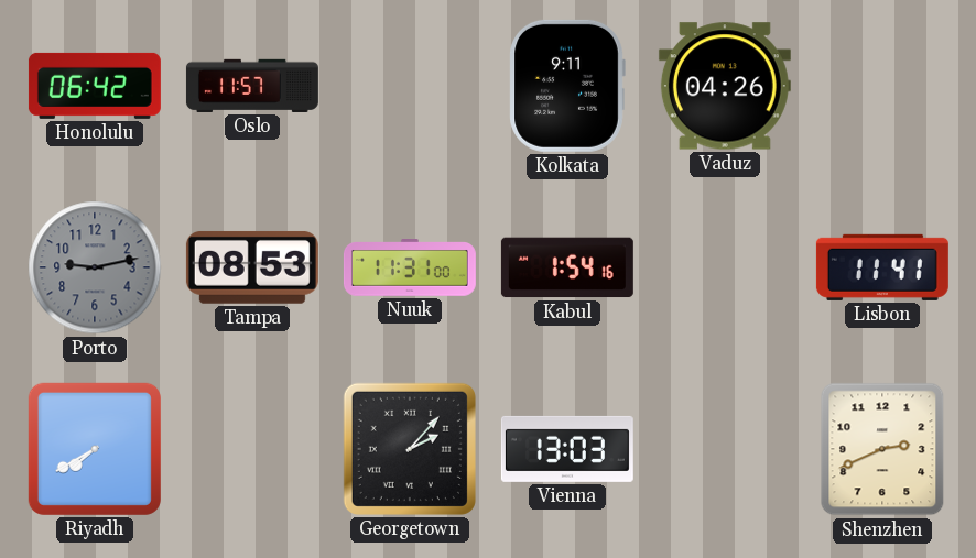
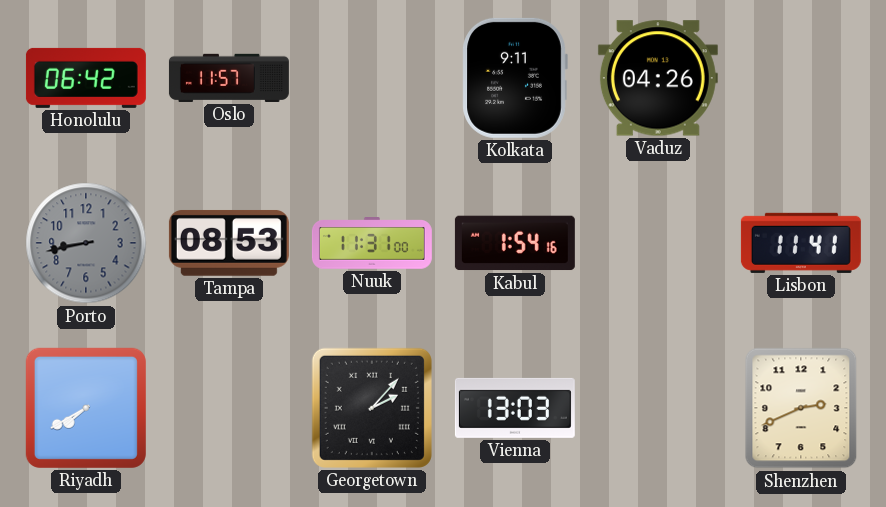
Porto: 9:13 -> 8:43 (86, 243)
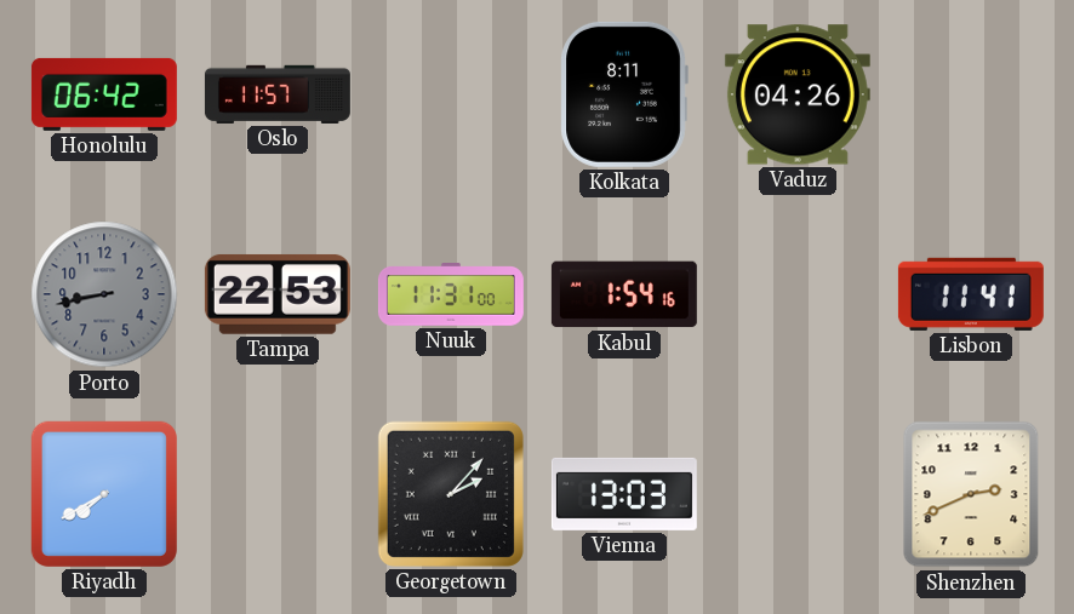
Kolkata: 9:11 -> 8:11 (624, 94)
Tampa: 08:53 -> 22:53 (278, 294)
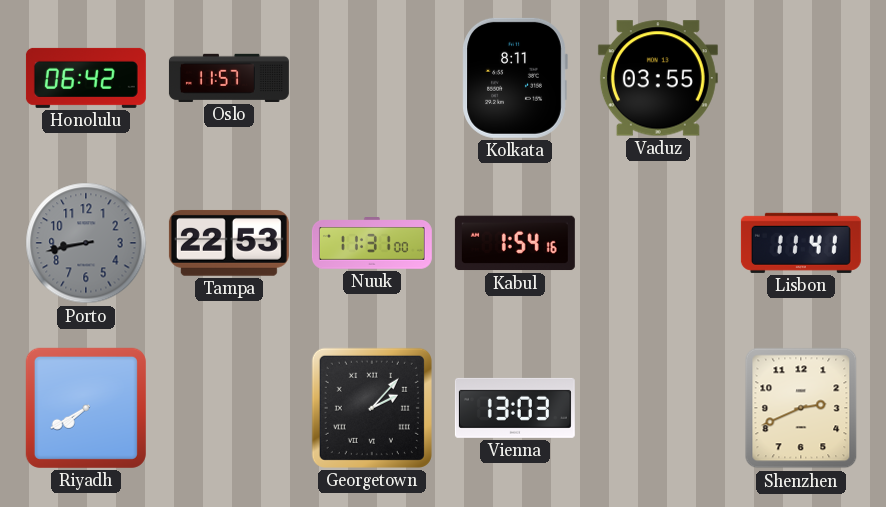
Vaduz: 04:26 -> 03:55 (658, 78)
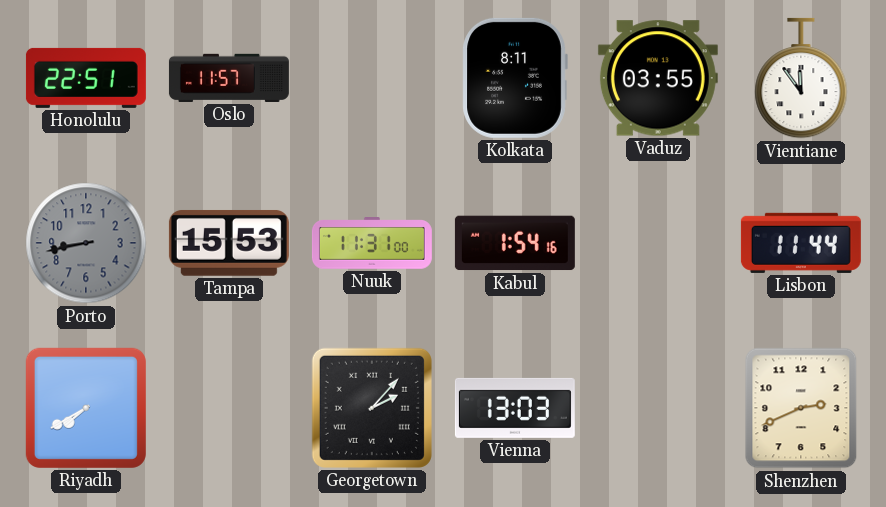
Honolulu: 06:42 -> 22:51 (86, 78)
Vientiane: none -> 11:54 (801, 78)
Tampa: 22:53 -> 15:53 (229, 243)
Lisbon: 11:41 -> 11:44 (801, 243)
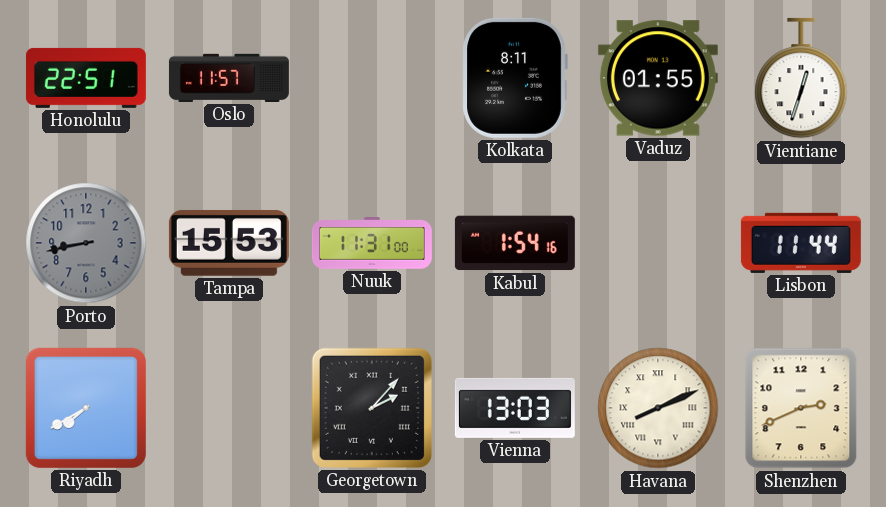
Vaduz: 03:55 -> 01:55 (658, 78)
Vientiane: 11:54 -> 12:33 (801, 78)
Havana: none -> 8:11 (658, 408)
